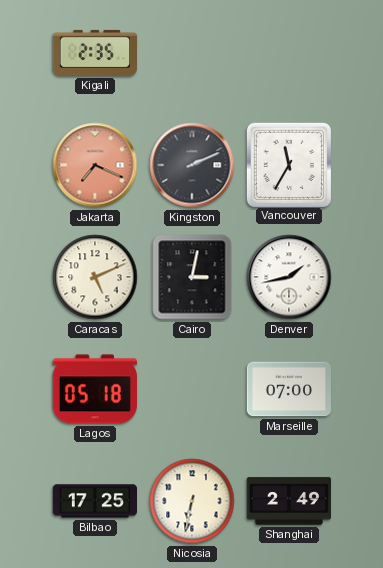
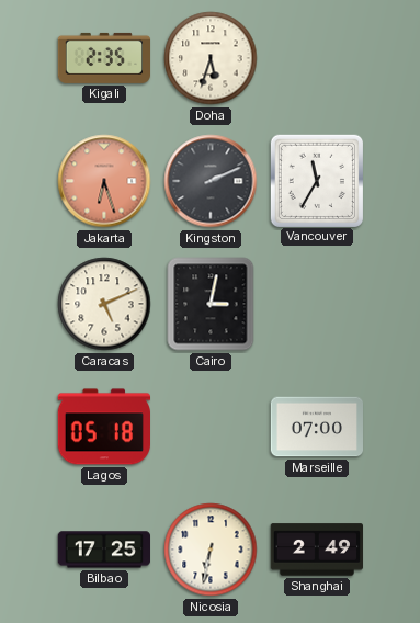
Doha: none -> 5:33 (211, 58)
Jakarta: 7:19 -> 6:27 (104, 181)
Denver: 1:43 -> none (289, 277)
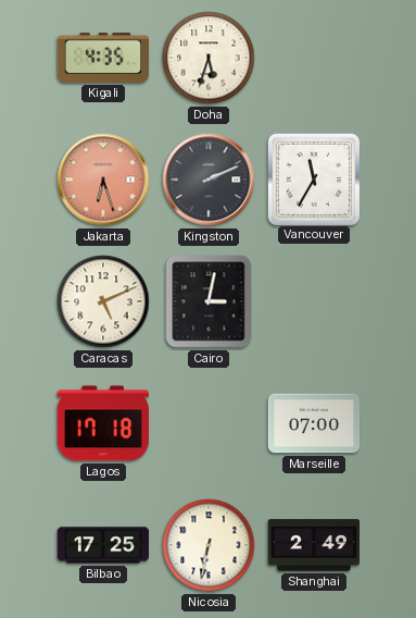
Kigali: 2:35 -> 4:35 (103, 58)
Lagos: 05:18 -> 17:18 (102, 423)
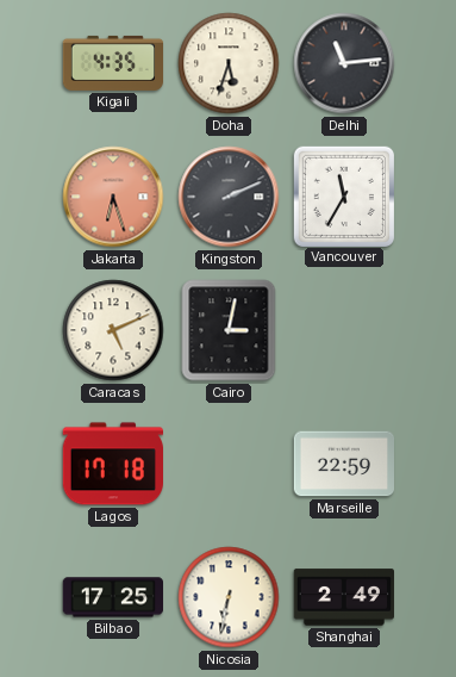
Delhi: none -> 11:14 (344, 63)
Marseille: 07:00 -> 22:59 (344, 464)
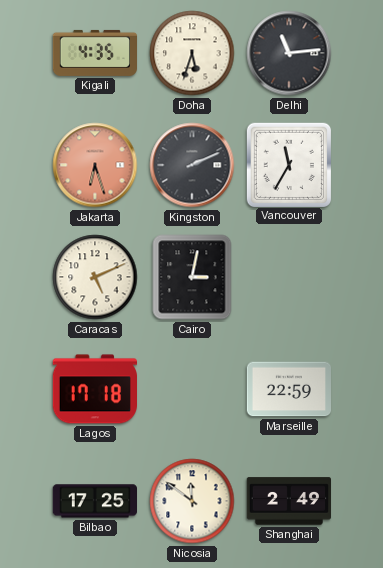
Nicosia: 6:32 -> 11:51 (192, 501)
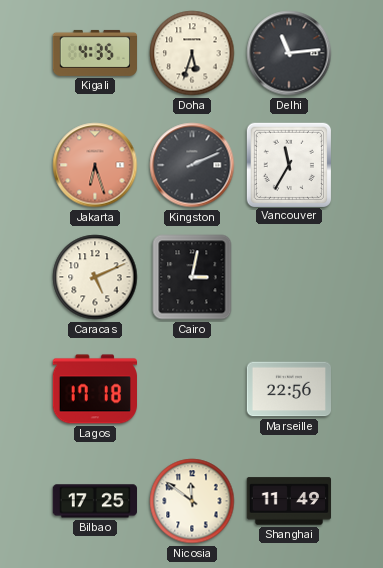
Marseille: 22:59 -> 22:56 (289, 389)
Shanghai: 2:49 -> 11:49 (288, 501)
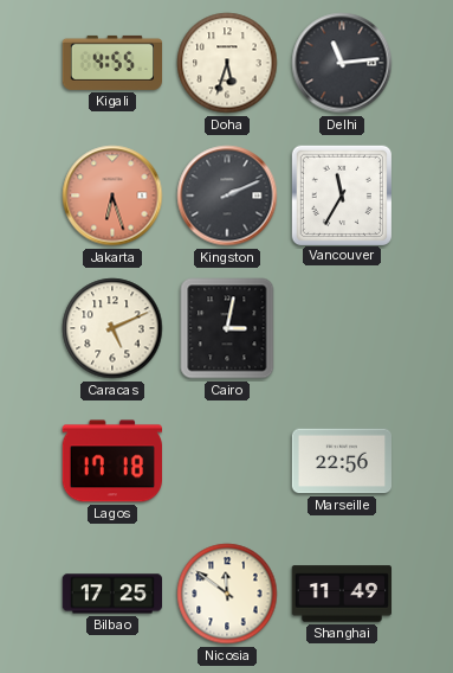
Kigali: 4:35 -> 4:55 (112, 63)
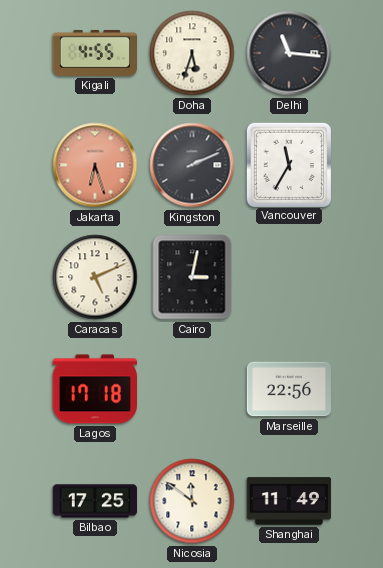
Delhi: 11:14 -> 11:16 (289, 53)
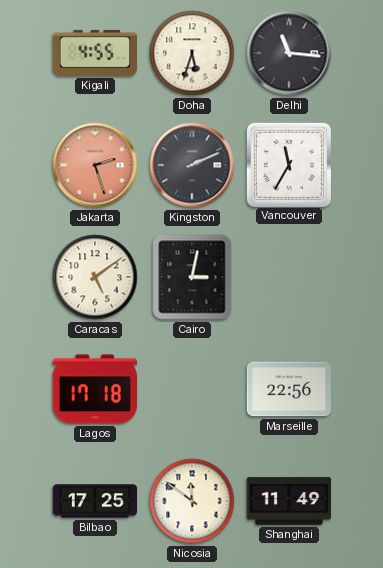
Jakarta: 6:27 -> 2:27 (95, 165)
Caracas: 5:11 -> 5:09 (95, 277)
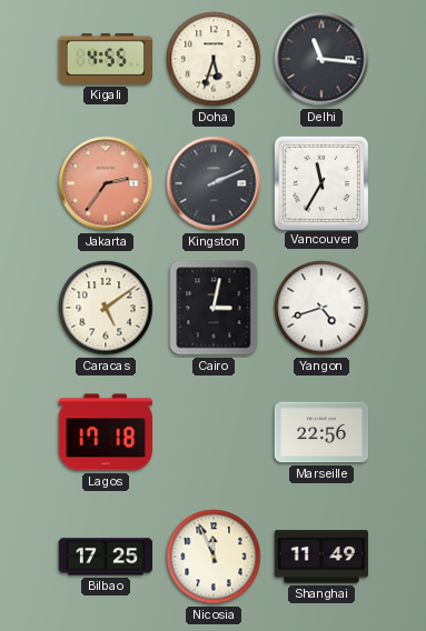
Jakarta: 2:27 -> 2:36 (106, 183)
Yangon: none -> 4:42 (321, 308)
Nicosia: 11:51 -> 11:56 (214, 557)
